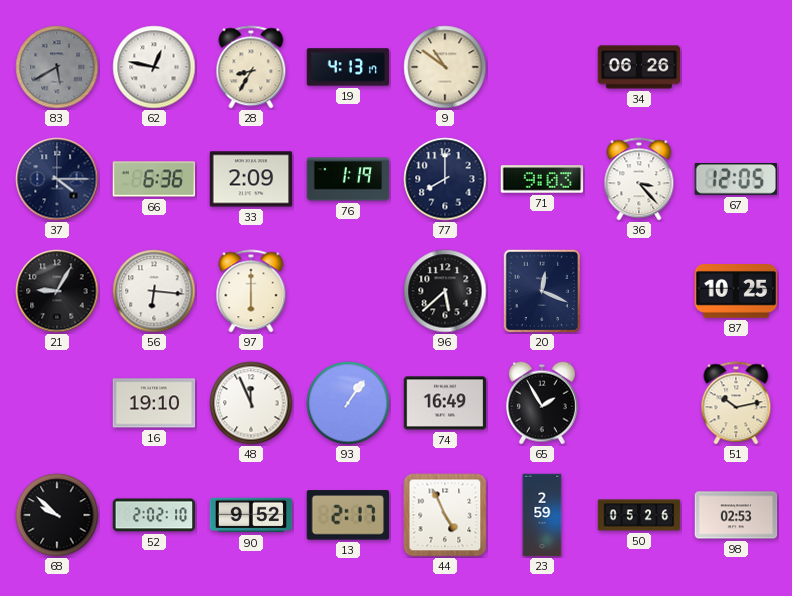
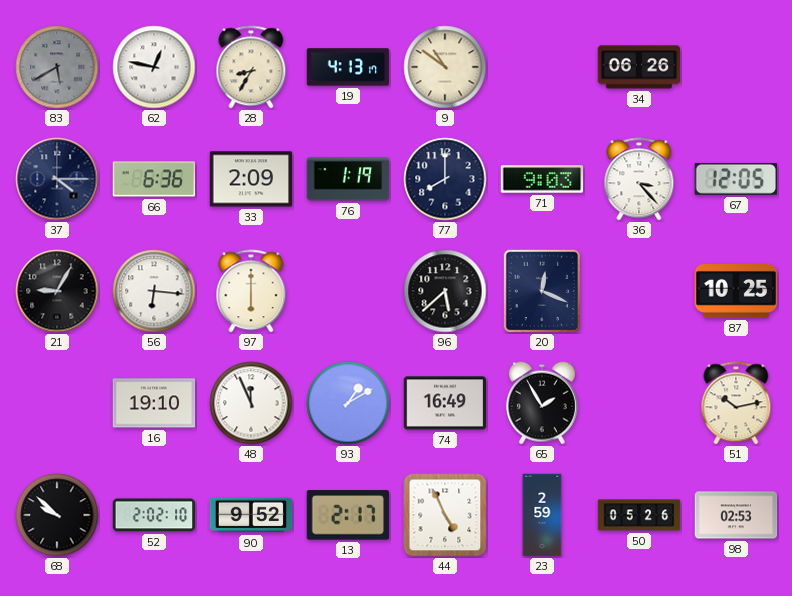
93: 1:06 -> 1:10 (348, 403)
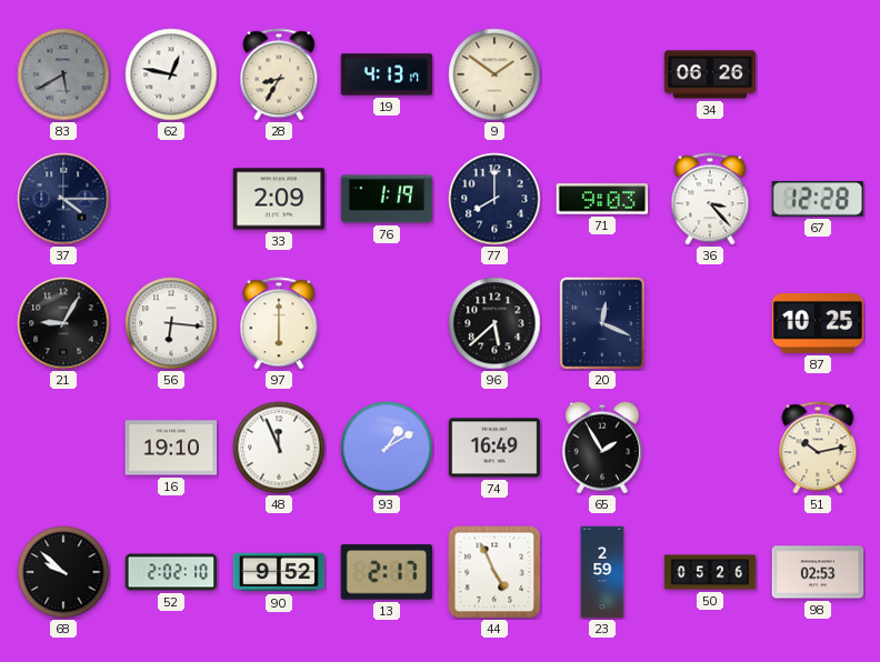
9: 10:51 -> 1:51 (494, 74)
66: 6:36 -> none (154, 179)
67: 12:05 -> 12:28 (817, 200)
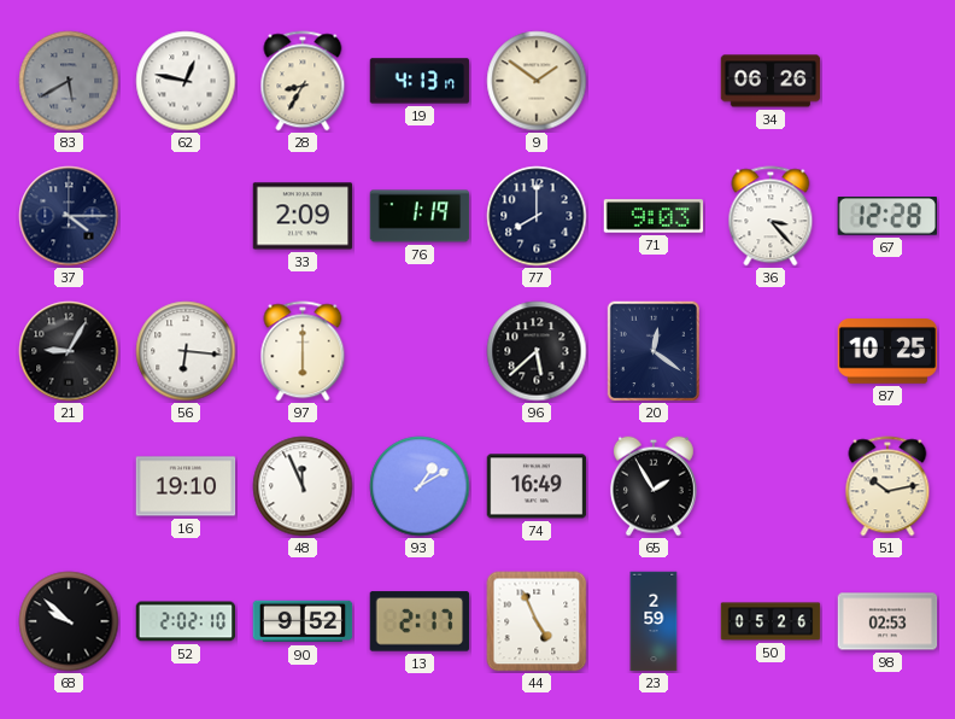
20: 12:19 -> 12:21 (652, 351)
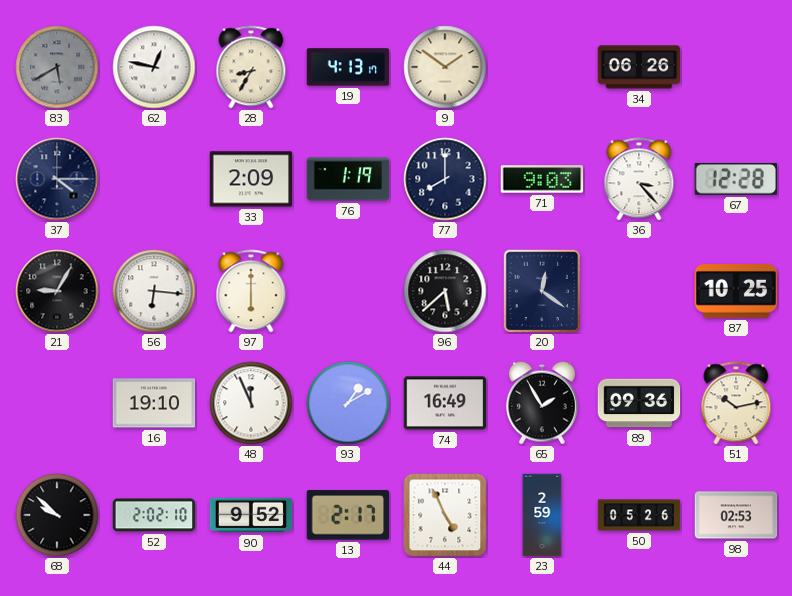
89: none -> 09:36 (639, 403)
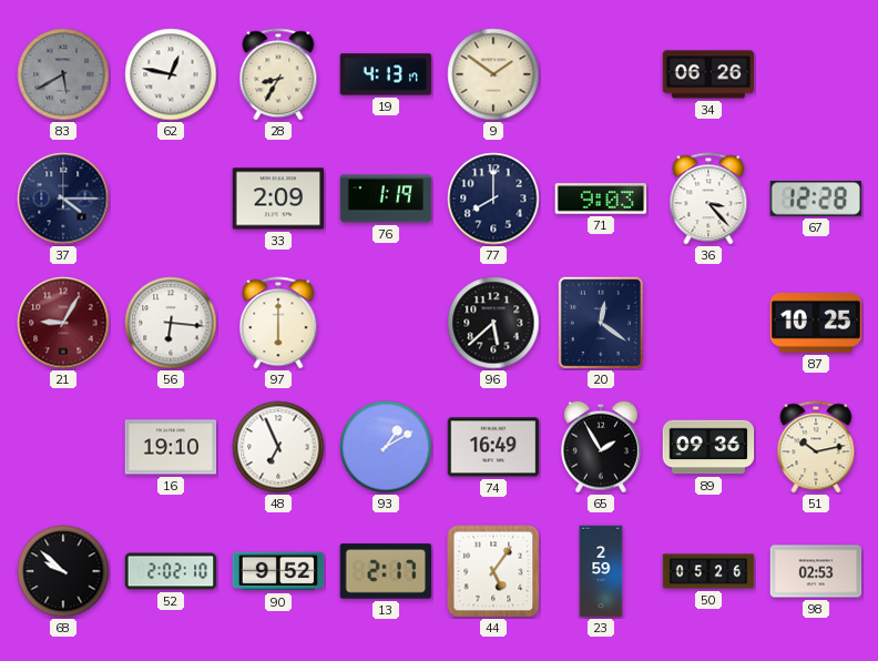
21 dial: black -> burgundy (63, 323)
48: 11:56 -> 6:56 (278, 447)
44: 4:56 -> 5:06 (493, 571)
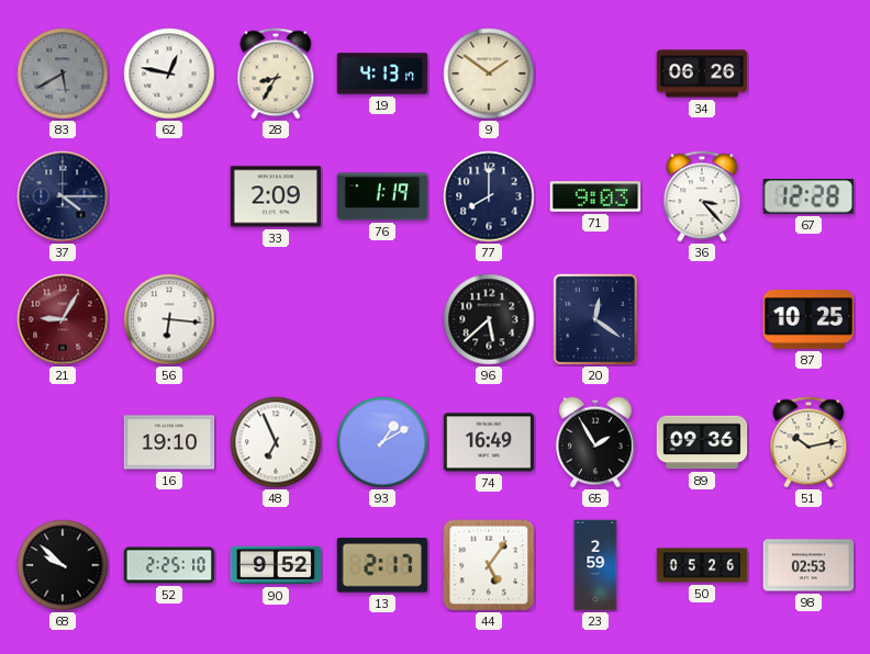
97: 6:00 -> none (278, 323)
52: 2:02 -> 2:25 (169, 565)
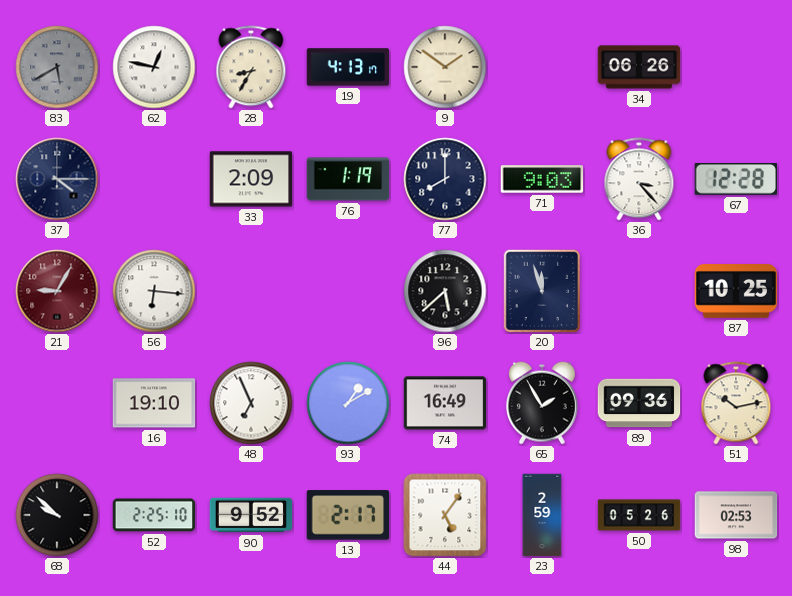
20: 12:21 -> 11:57 (541, 291)
